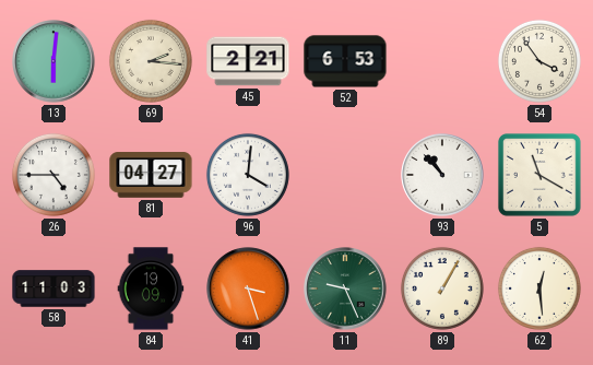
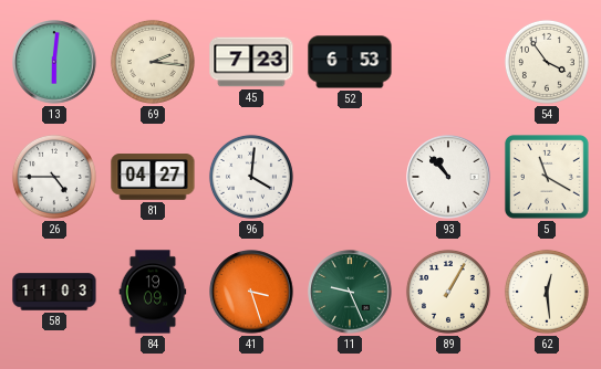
45: 2:21 -> 7:23 (251, 62)
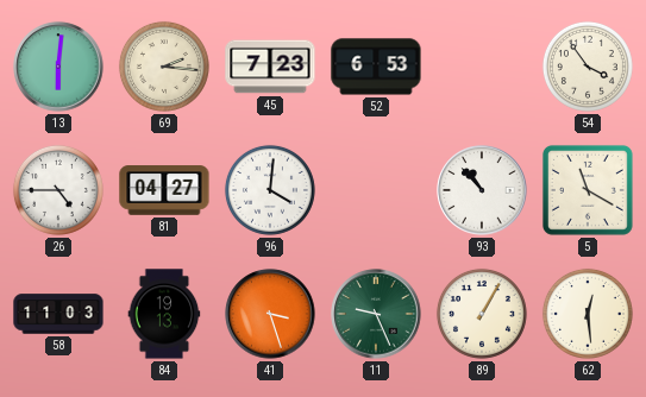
84: 19:09 -> 19:13 (164, 314)
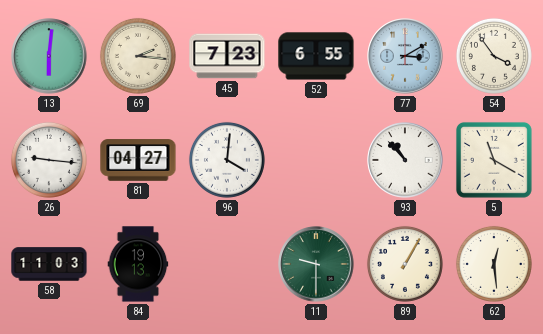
52: 6:53 -> 6:55 (316, 56)
77: none -> 3:10 (405, 56)
26: 4:45 -> 9:16 (49, 160)
41: 3:27 -> none (270, 314)
11: 9:26 -> 9:30 (316, 264)
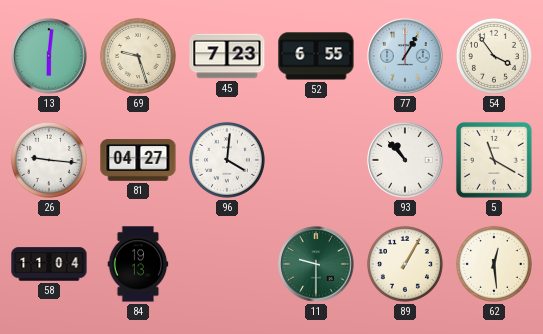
69: 2:16 -> 9:27 (138, 56)
77: 3:10 -> 1:05 (405, 56)
58: 11:03 -> 11:04 (49, 264)
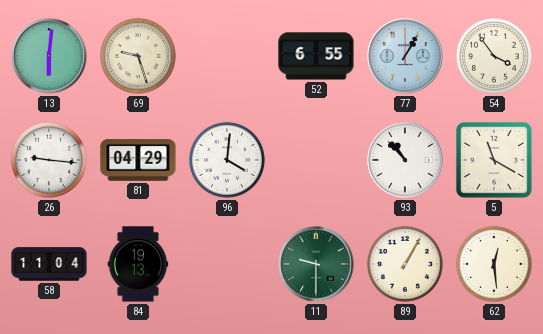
45: 7:23 -> none (227, 56)
81: 04:27 -> 04:29 (138, 160)
